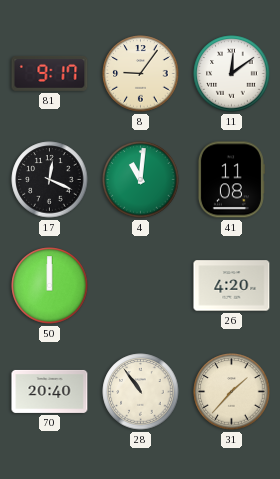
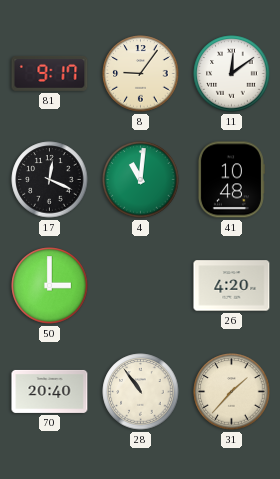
41: 11:08 -> 10:48 (231, 180)
50: 12:00 -> 3:00 (50, 286)
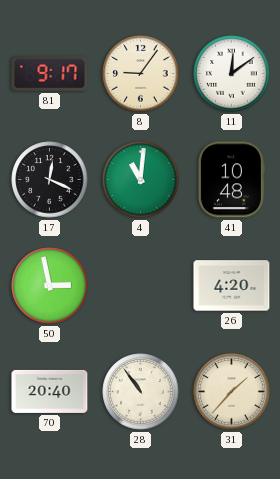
50: 3:00 -> 2:58 (50, 286)
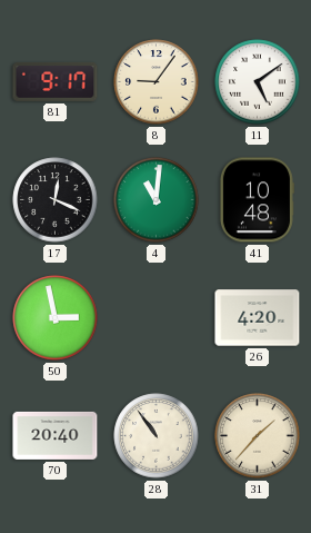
11: 12:09 -> 5:09 (258, 82)
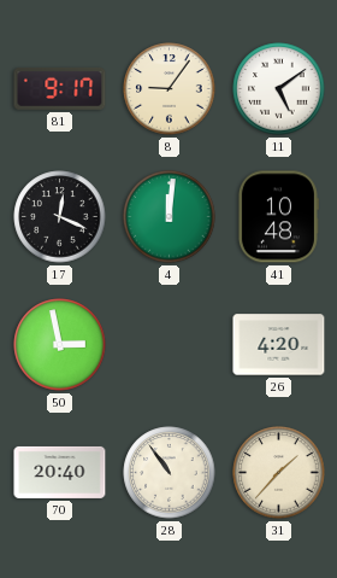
4: 11:01 -> 12:01 (170, 217)
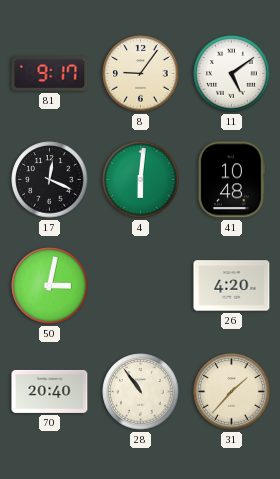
4: 12:01 -> 6:01 (141, 180)
50: 2:58 -> 3:02 (50, 286)
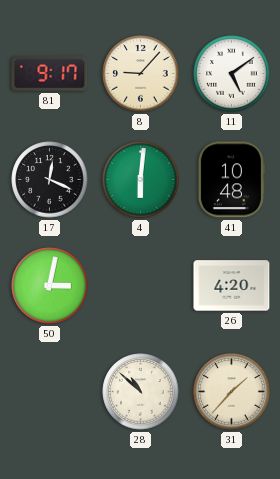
8: 9:06 -> 9:07 (141, 74)
70: 20:40 -> none (50, 391)
28: 10:54 -> 10:52 (141, 392)
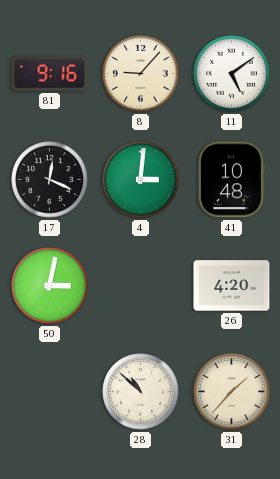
81: 9:17 -> 9:16 (50, 73)
4: 6:01 -> 3:01 (141, 180)
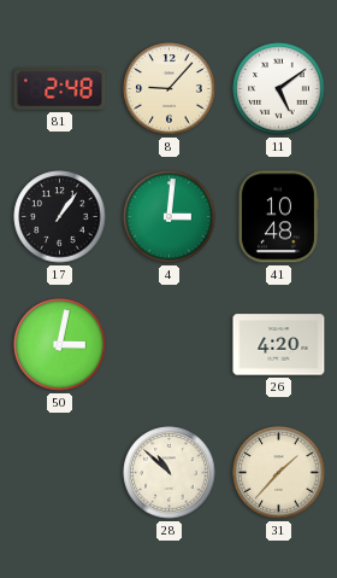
81: 9:16 -> 2:48 (60, 88)
17: 12:19 -> 1:06 (60, 217)
